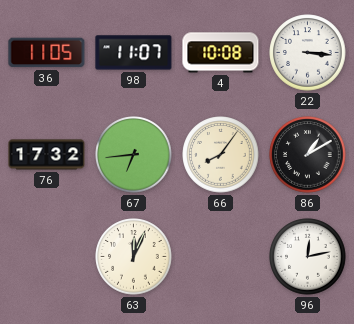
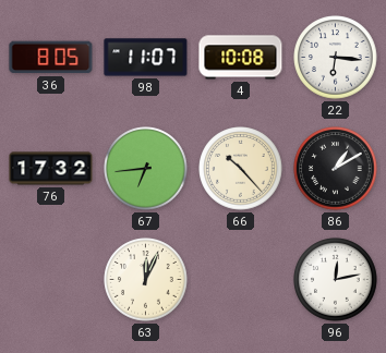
36: 11:05 -> 8:05 (51, 58)
22: 3:16 -> 6:16 (336, 58)
66: 8:06 -> 10:23 (241, 169)
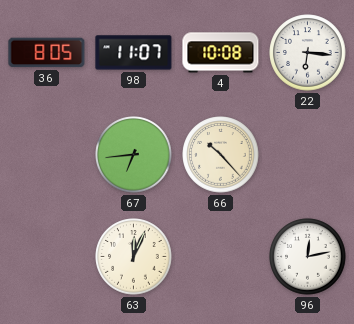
76: 17:32 -> none (51, 169)
86: 1:10 -> none (336, 169)
